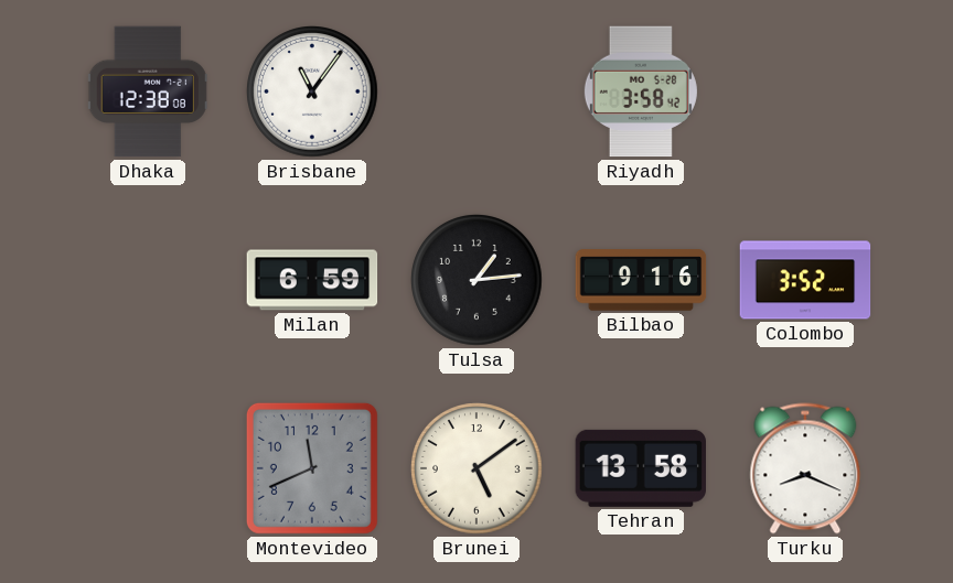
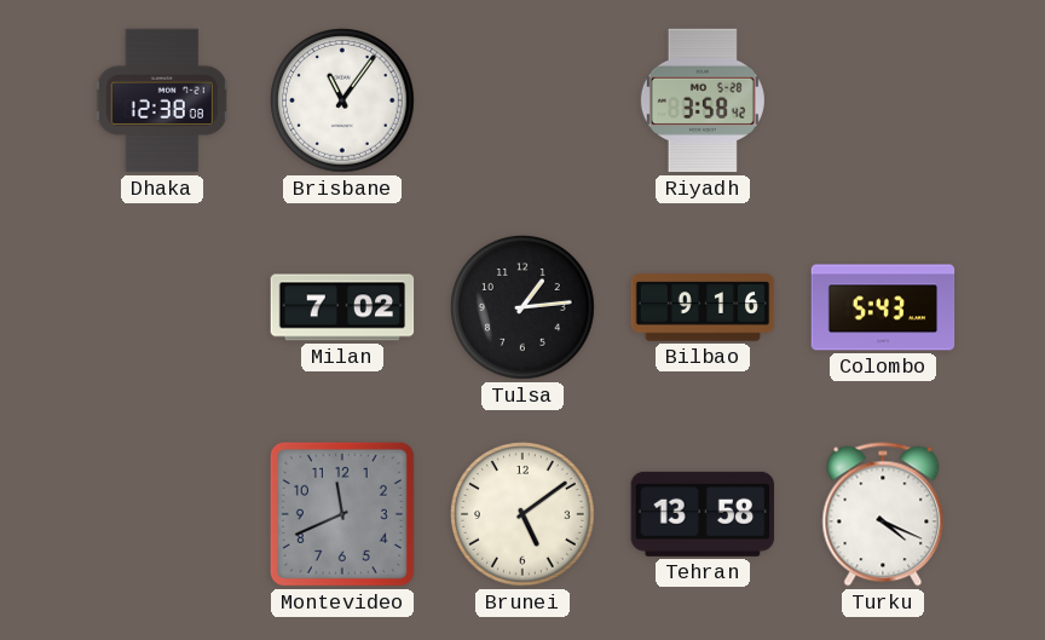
Milan: 6:59 -> 7:02 (342, 307)
Colombo: 3:52 -> 5:43 (883, 307)
Turku: 8:19 -> 4:19 (883, 514)
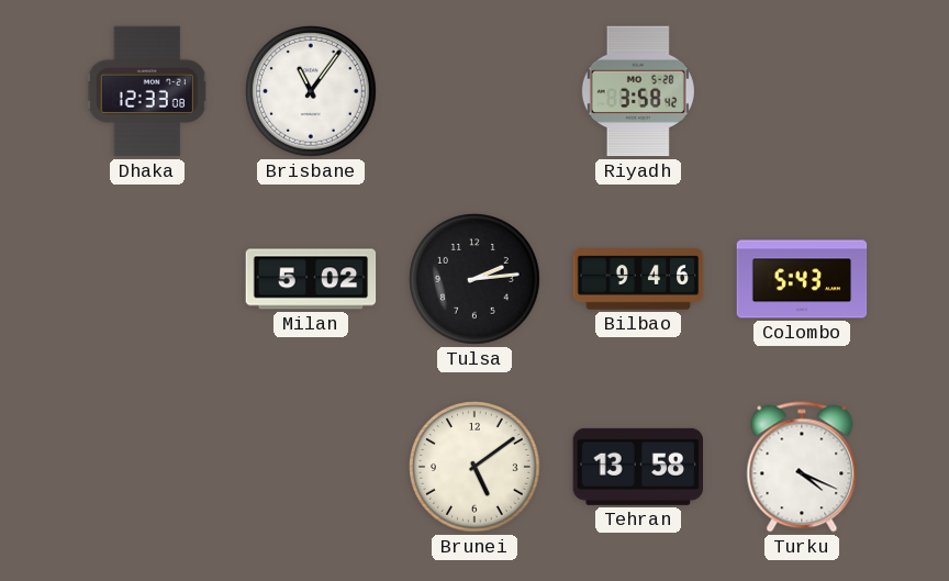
Dhaka: 12:38 -> 12:33 (147, 91)
Milan: 7:02 -> 5:02 (311, 279)
Tulsa: 1:14 -> 2:14 (476, 280)
Bilbao: 9:16 -> 9:46 (638, 279)
Montevideo: 11:41 -> none (342, 514)
